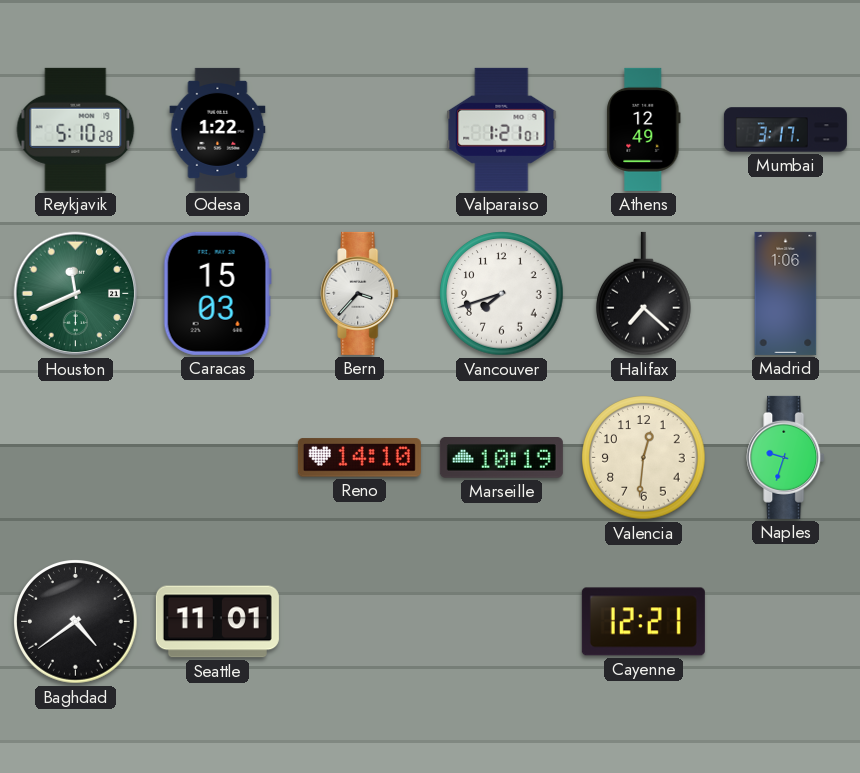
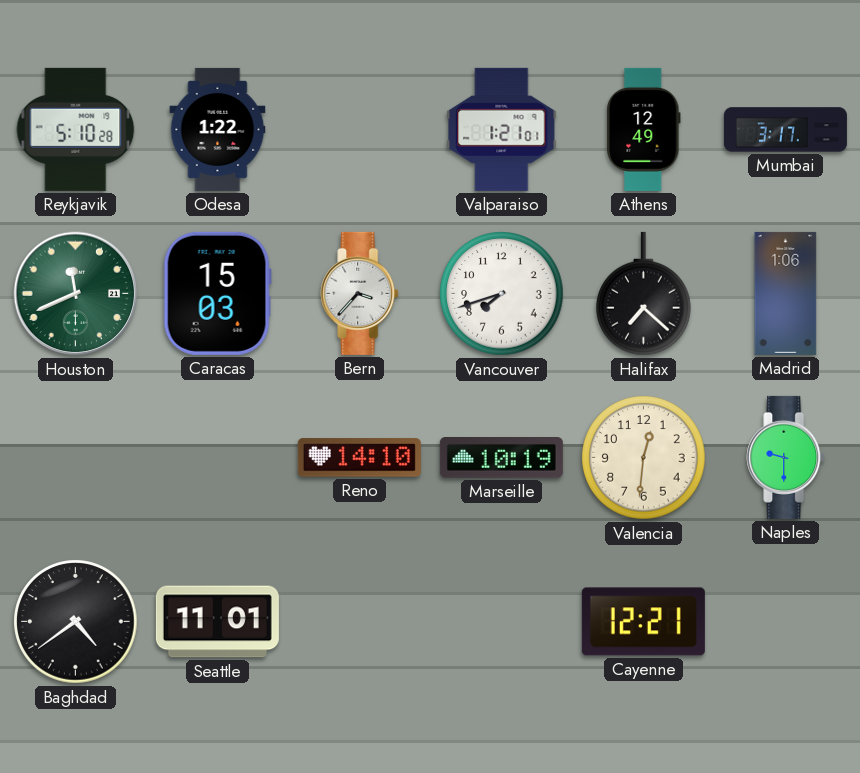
Naples: 9:33 -> 9:30 (786, 457)
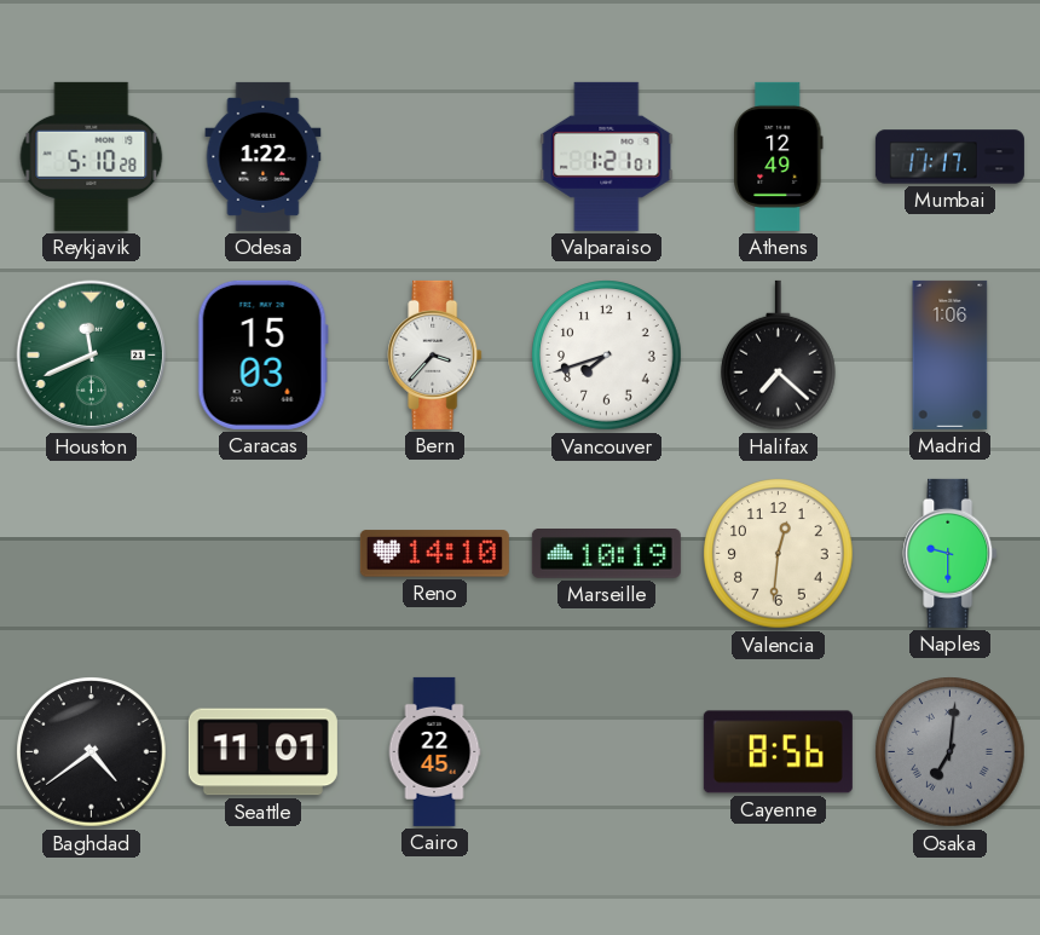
Mumbai: 3:17 -> 11:17 (949, 157)
Cairo: none -> 22:45 (434, 751)
Cayenne: 12:21 -> 8:56 (778, 752)
Osaka: none -> 7:01 (951, 752)
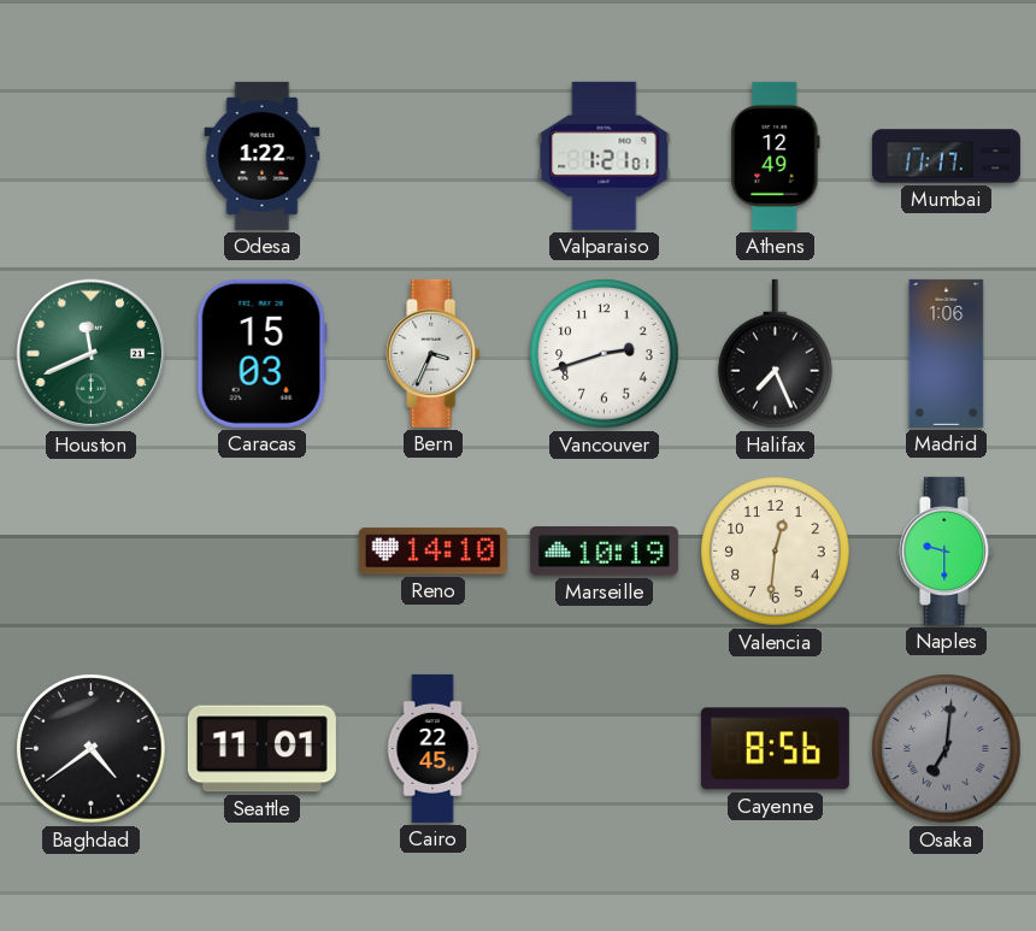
Reykjavik: 5:10 -> none (92, 156)
Bern: 3:37 -> 3:34 (434, 353)
Vancouver: 7:42 -> 2:42 (605, 354)
Halifax: 7:22 -> 7:26 (776, 354)
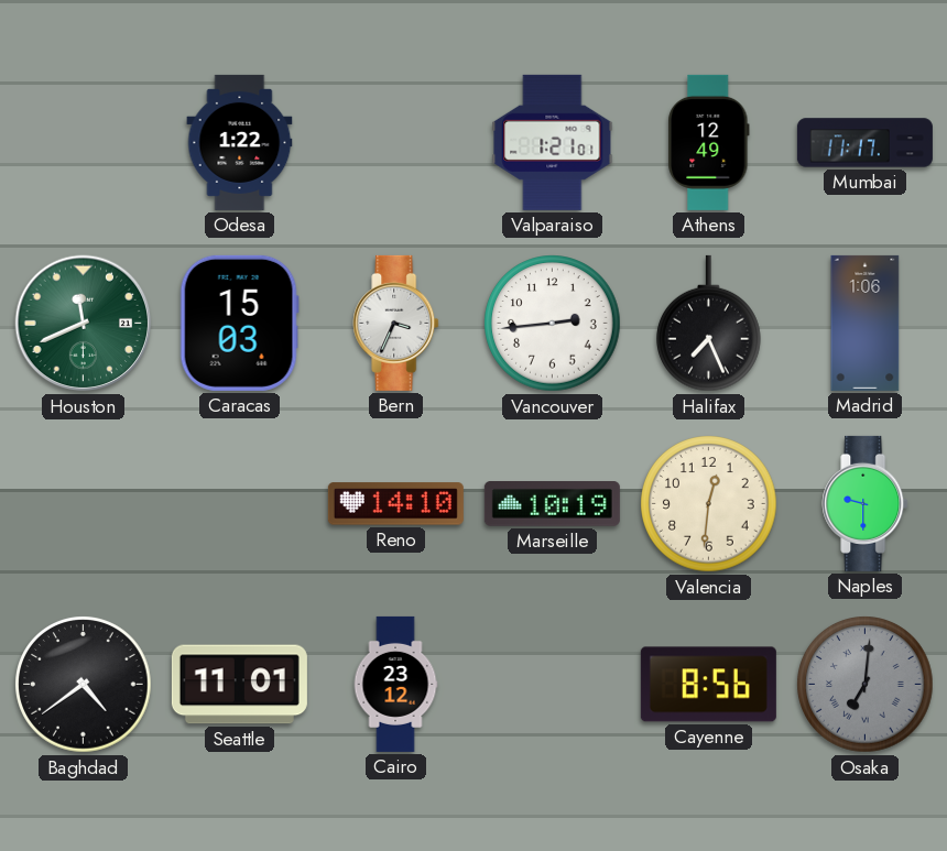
Vancouver: 2:42 -> 2:44 (553, 324)
Cairo: 22:45 -> 23:12 (395, 684)
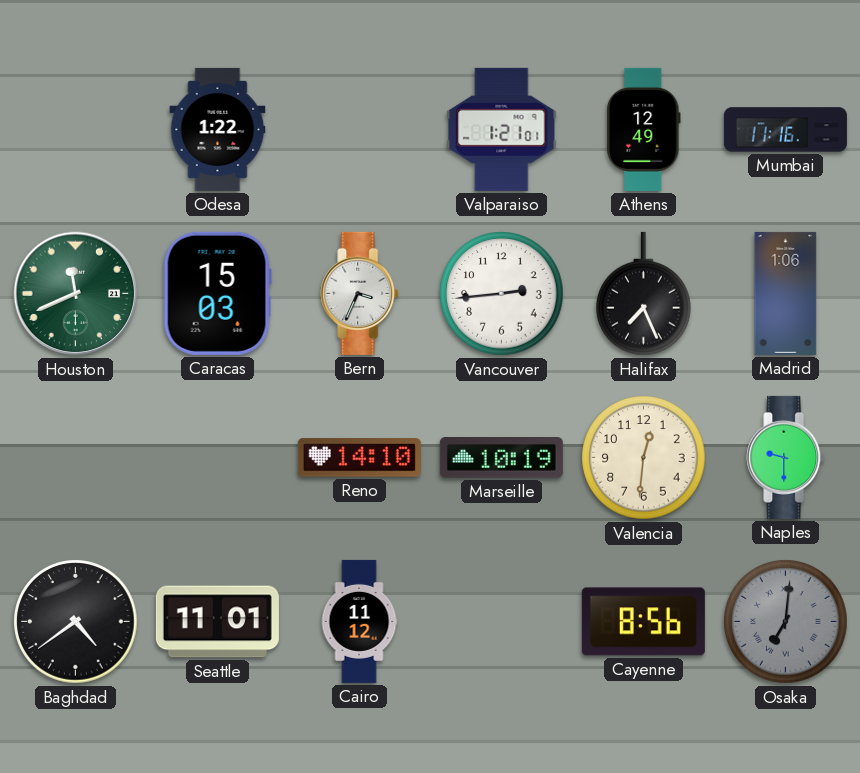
Mumbai: 11:17 -> 11:16 (785, 130)
Cairo: 23:12 -> 11:12 (359, 621)
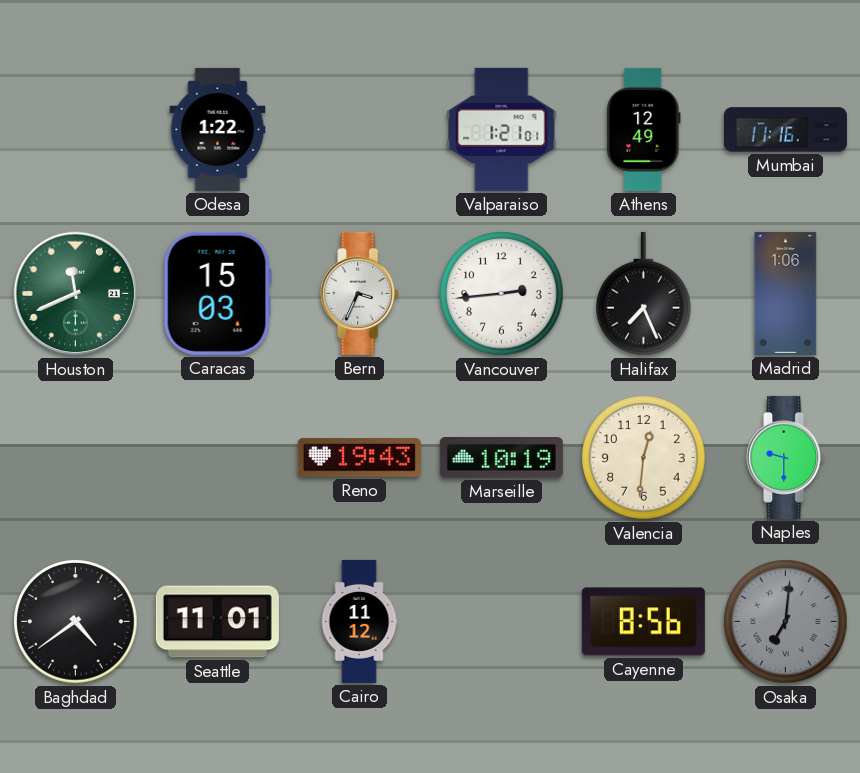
Reno: 14:10 -> 19:43 (359, 458)
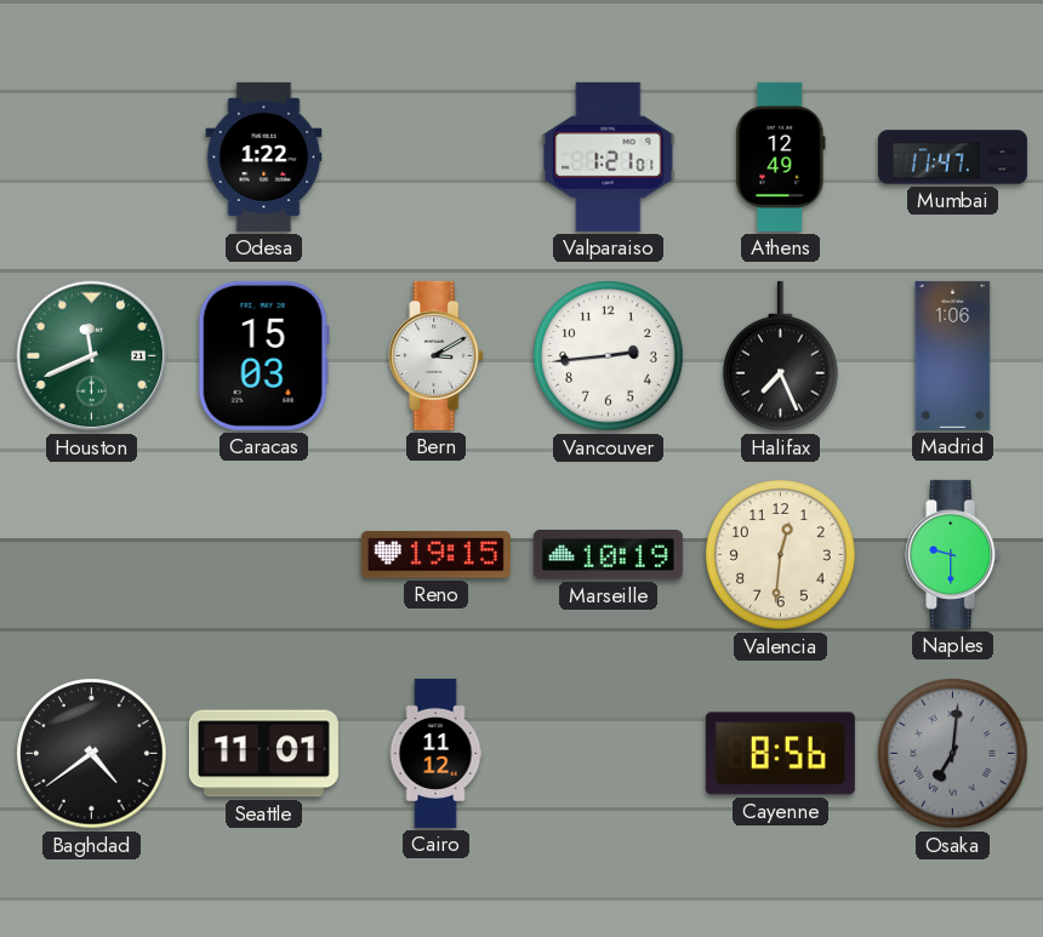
Mumbai: 11:16 -> 11:47 (952, 158)
Bern: 3:34 -> 3:10 (437, 355)
Reno: 19:43 -> 19:15 (435, 555)
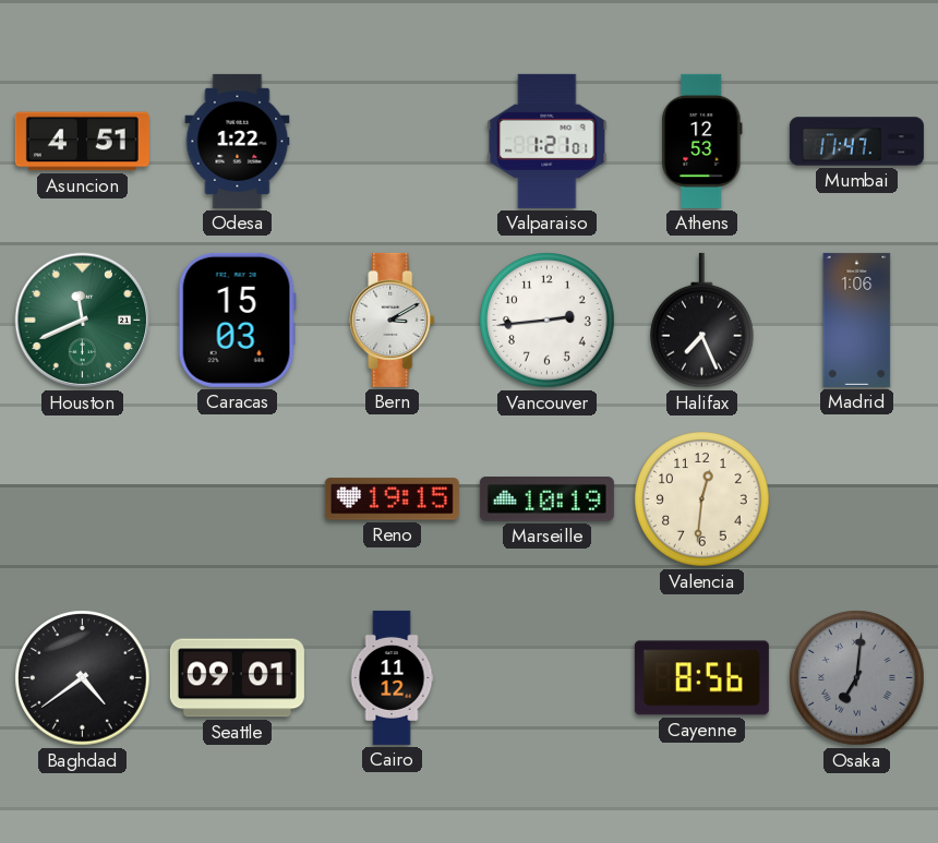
Asuncion: none -> 4:51 (82, 142)
Athens: 12:49 -> 12:53 (702, 141)
Naples: 9:30 -> none (953, 554)
Seattle: 11:01 -> 09:01 (237, 678)
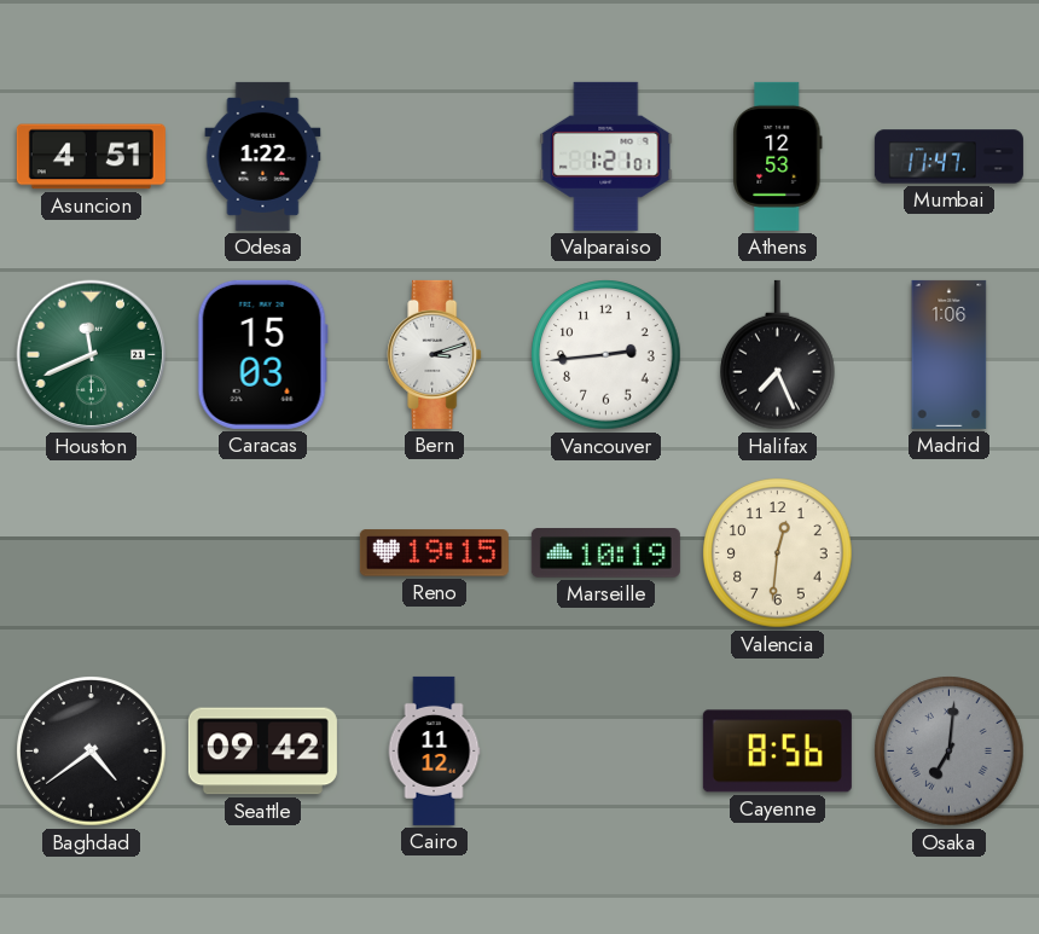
Bern: 3:10 -> 3:12 (435, 354)
Seattle: 09:01 -> 09:42 (262, 752)
